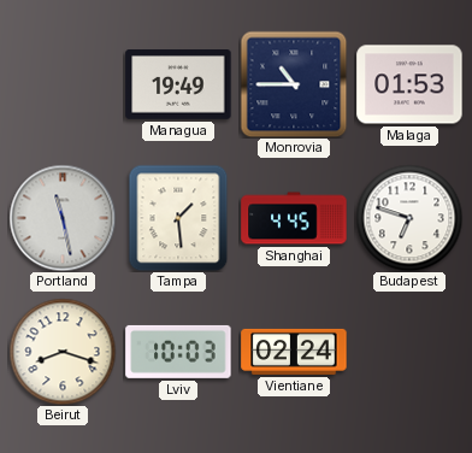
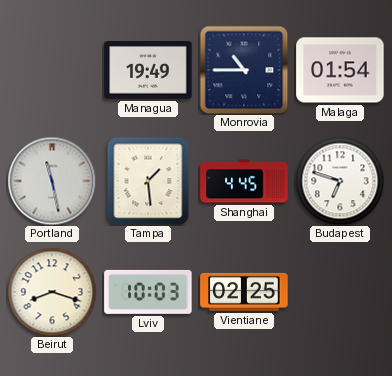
Malaga: 01:53 -> 01:54 (340, 70)
Vientiane: 02:24 -> 02:25 (244, 292)
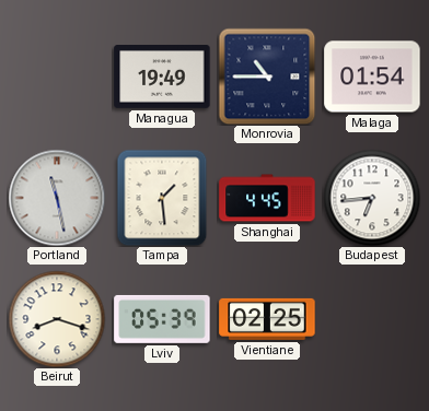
Budapest: 6:48 -> 6:44 (372, 198)
Lviv: 10:03 -> 05:39 (162, 319)
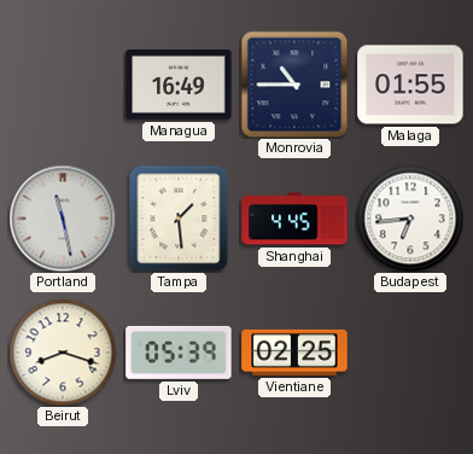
Managua: 19:49 -> 16:49 (179, 86)
Malaga: 01:54 -> 01:55 (410, 85)
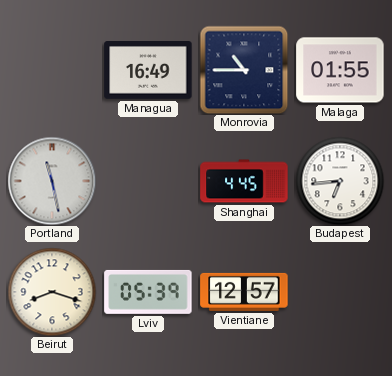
Tampa: 1:29 -> none (179, 219)
Vientiane: 02:25 -> 12:57 (244, 292)
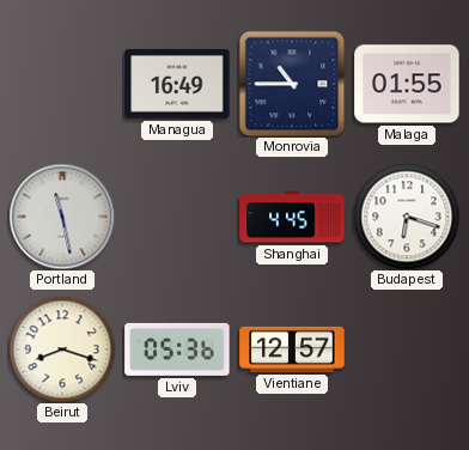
Budapest: 6:44 -> 6:18 (407, 217)
Lviv: 05:39 -> 05:36 (177, 349)
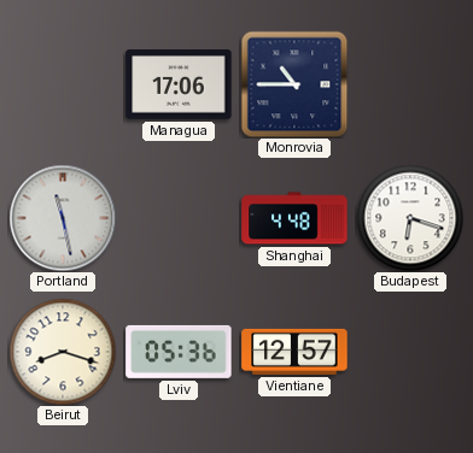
Managua: 16:49 -> 17:06 (179, 86)
Malaga: 01:55 -> none (407, 84)
Shanghai: 4:45 -> 4:48 (294, 218)
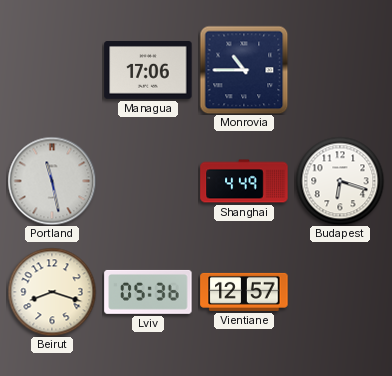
Shanghai: 4:48 -> 4:49 (244, 181)
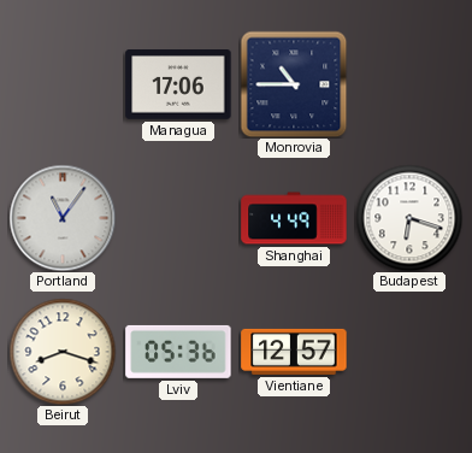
Portland: 11:28 -> 11:06 (63, 218)
